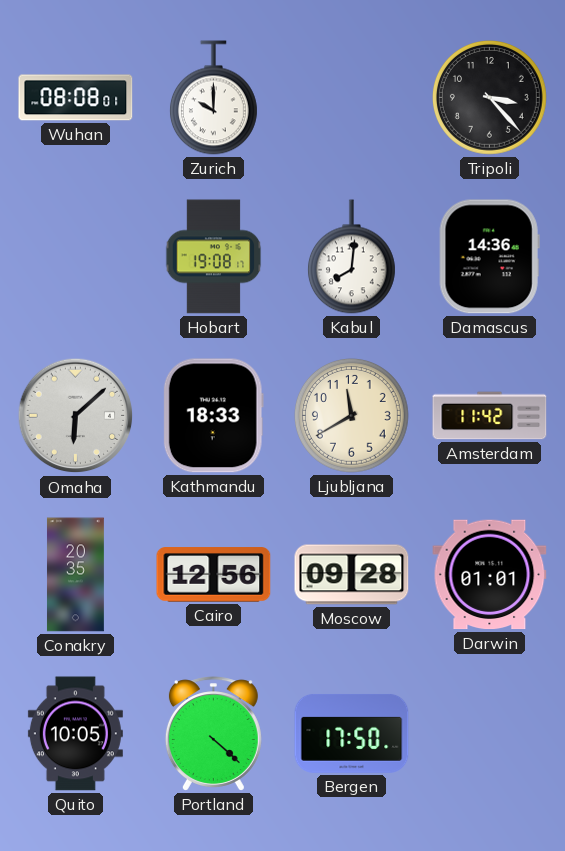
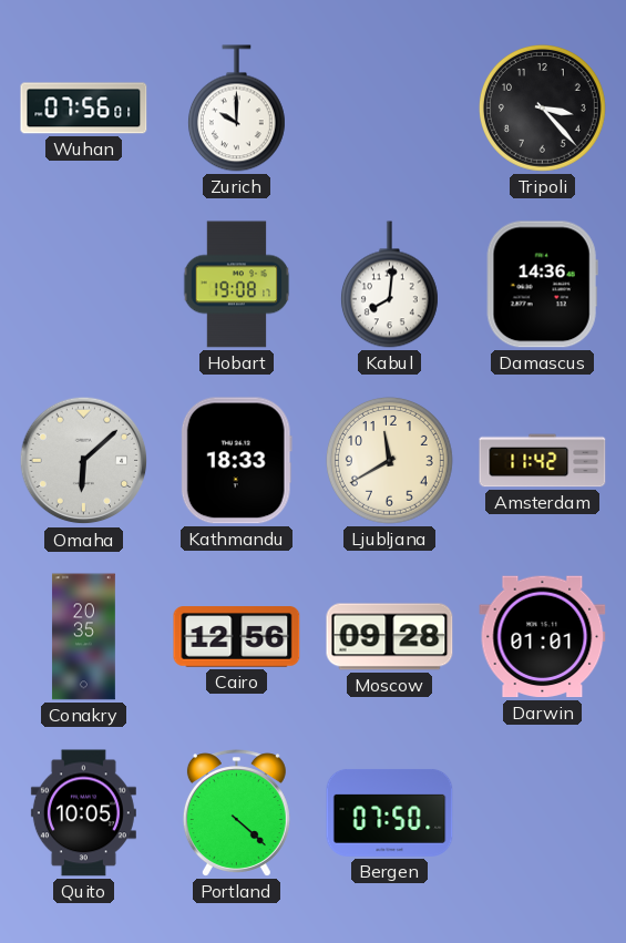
Wuhan: 08:08 -> 07:56 (84, 109)
Bergen: 17:50 -> 07:50 (390, 812)
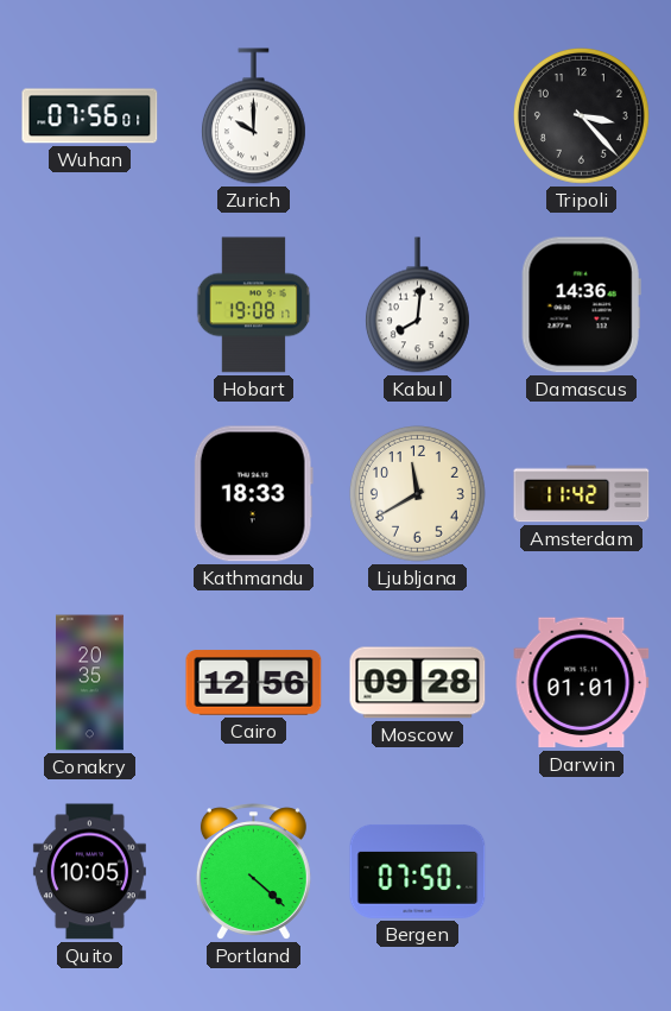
Omaha: 6:08 -> none (84, 461)
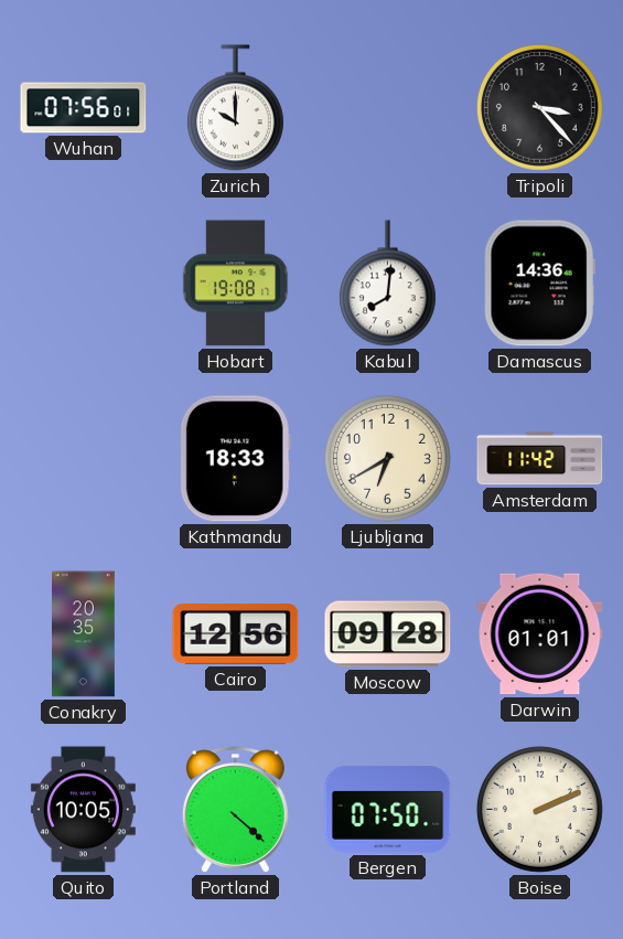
Ljubljana: 11:40 -> 6:40 (387, 458)
Boise: none -> 2:11 (539, 809)
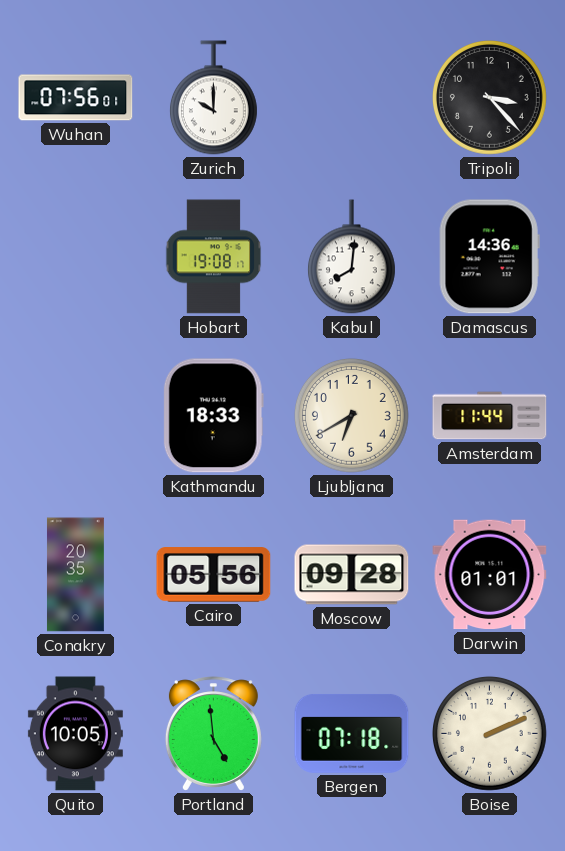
Amsterdam: 11:42 -> 11:44 (490, 416)
Cairo: 12:56 -> 05:56 (214, 575)
Portland: 4:22 -> 4:59 (213, 734)
Bergen: 07:50 -> 07:18 (352, 733)
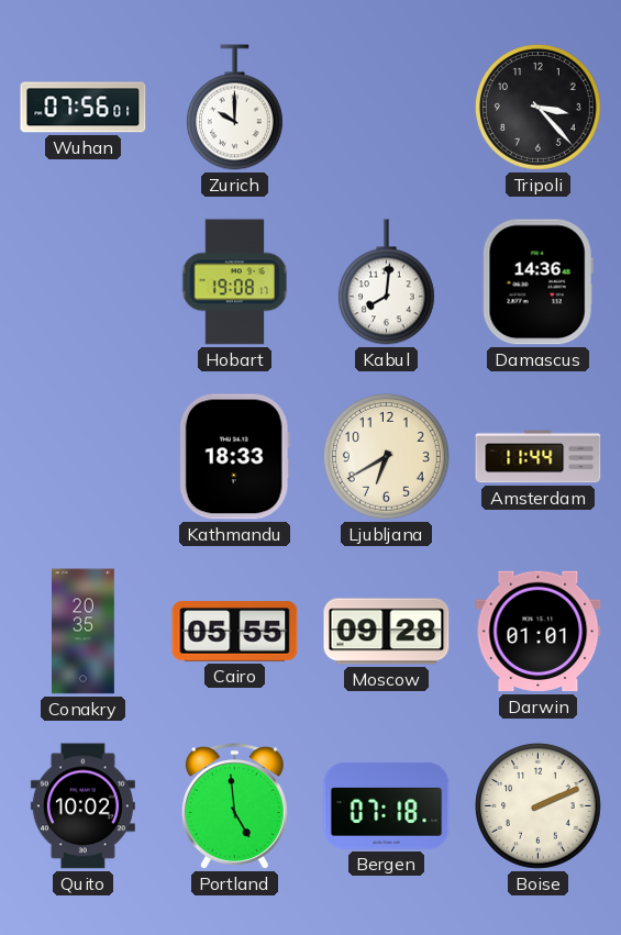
Cairo: 05:56 -> 05:55 (235, 632)
Quito: 10:05 -> 10:02 (82, 806)
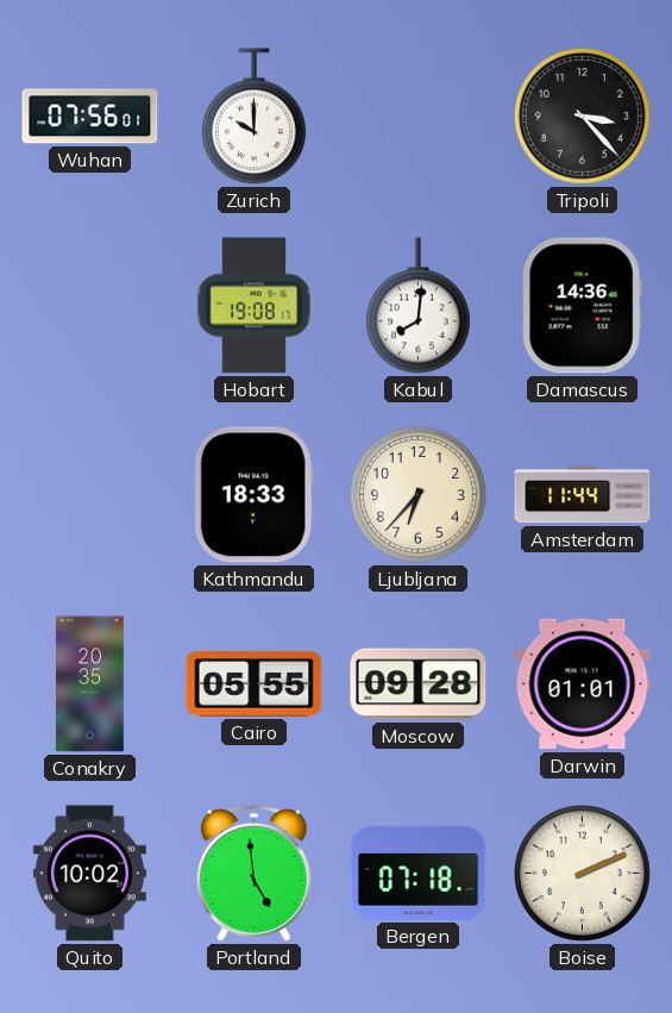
Ljubljana: 6:40 -> 6:37 (417, 494)
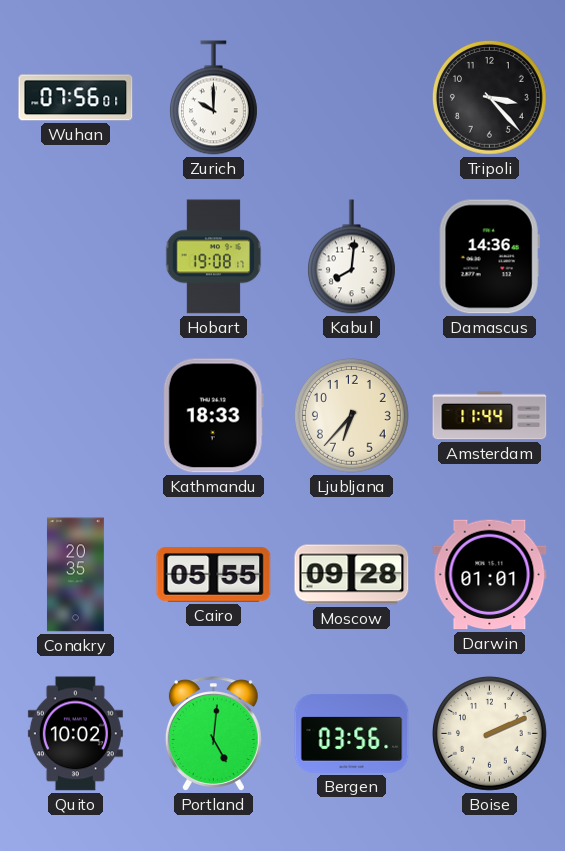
Portland: 4:59 -> 5:01 (213, 734)
Bergen: 07:18 -> 03:56 (352, 733)
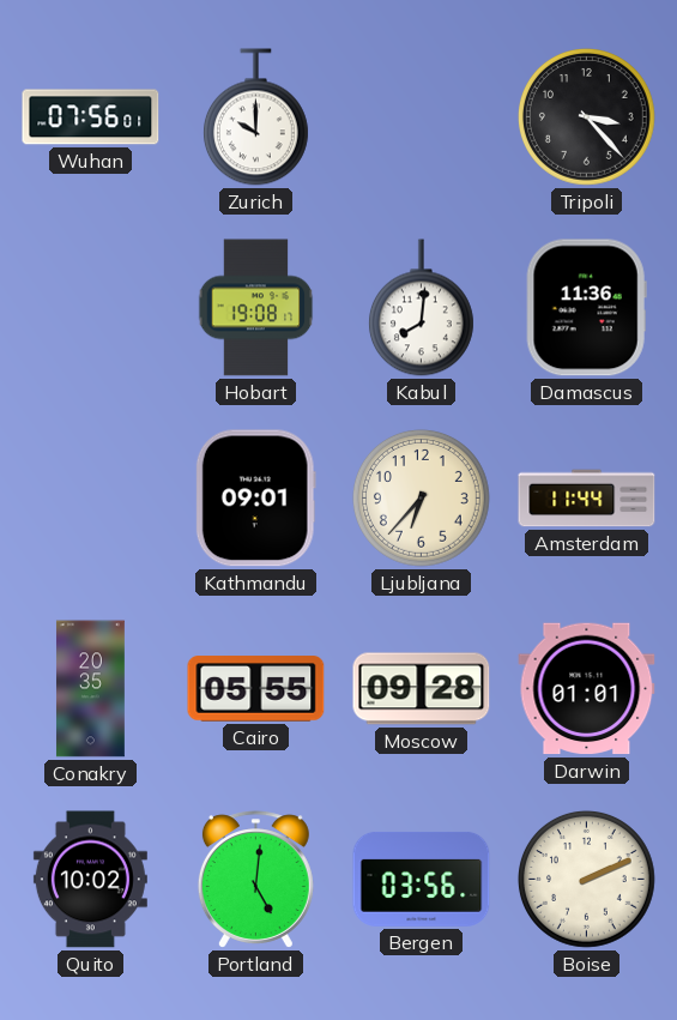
Damascus: 14:36 -> 11:36 (586, 308)
Kathmandu: 18:33 -> 09:01 (255, 499)
